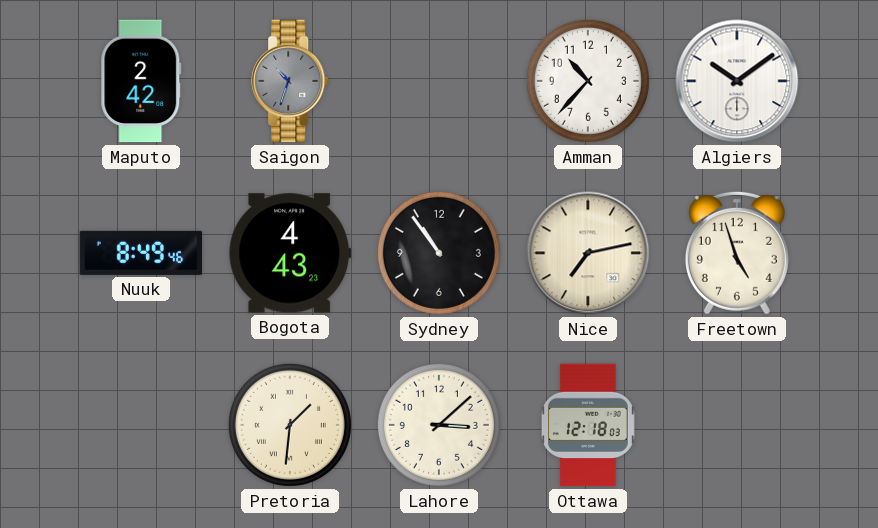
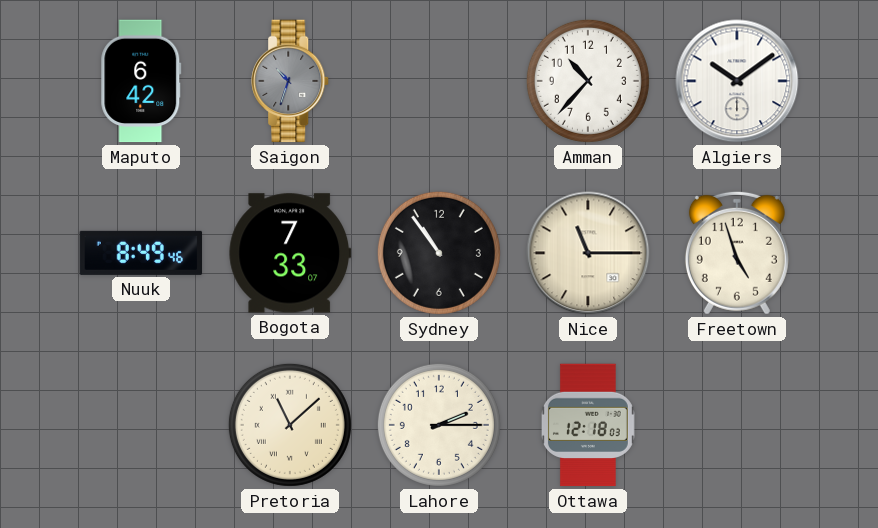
Maputo: 2:42 -> 6:42 (141, 81)
Bogota: 4:43 -> 7:33 (290, 253)
Nice: 7:13 -> 11:15 (588, 253)
Pretoria: 1:31 -> 11:08 (290, 425)
Lahore: 3:08 -> 2:15 (439, 425)
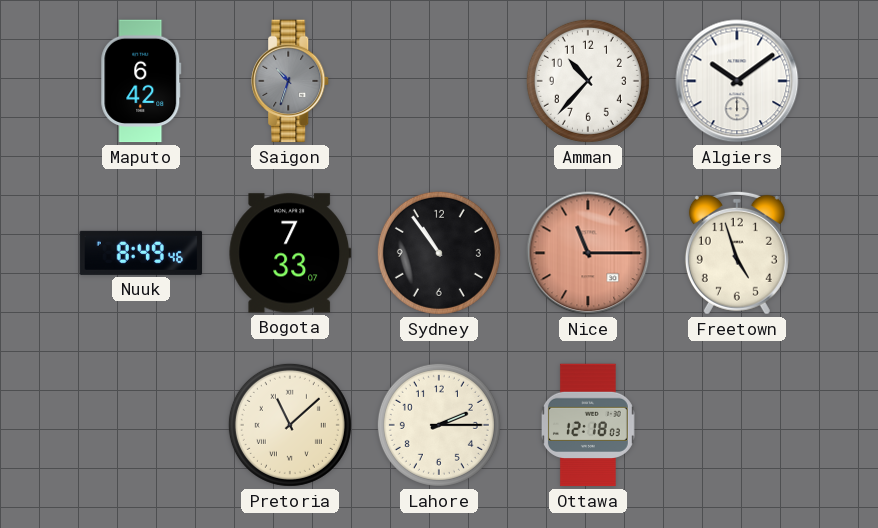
Nice dial: cream -> salmon (588, 253)
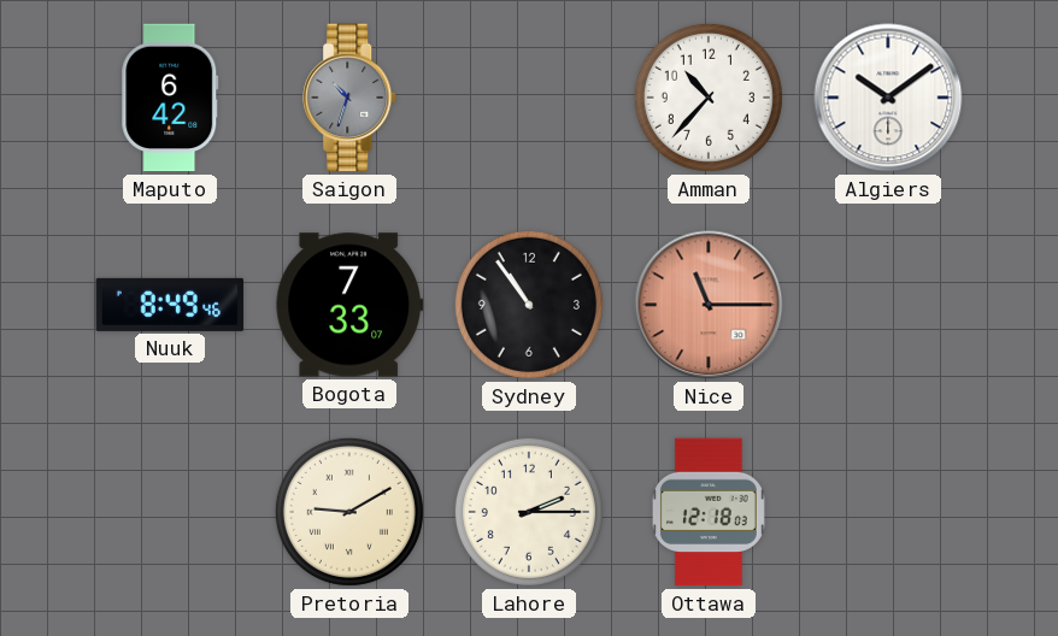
Freetown: 4:57 -> none (737, 253)
Pretoria: 11:08 -> 9:10 (349, 512)
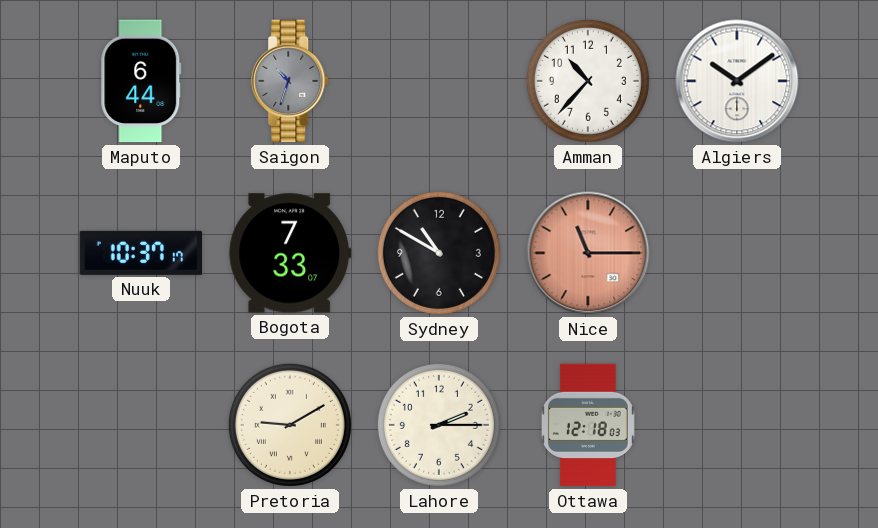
Maputo: 6:42 -> 6:44 (141, 81)
Nuuk: 8:49 -> 10:37 (141, 253)
Sydney: 10:54 -> 10:50 (439, 253)
